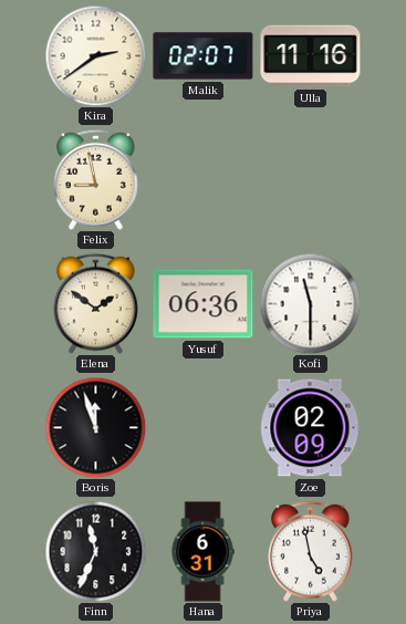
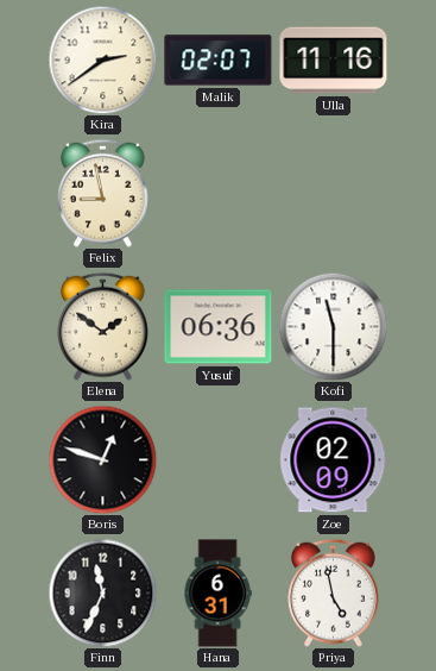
Boris: 11:57 -> 12:48 (102, 459)
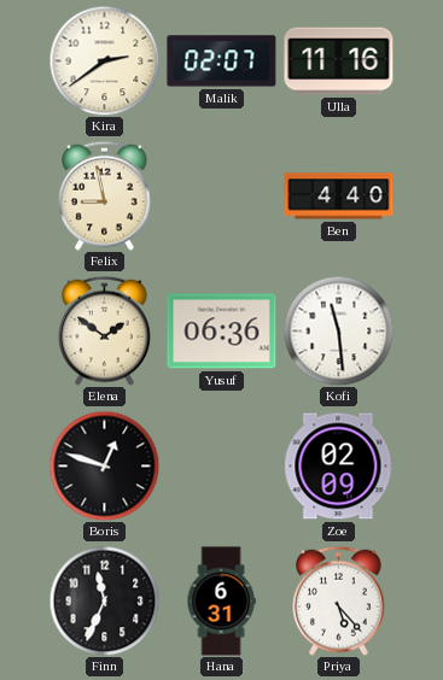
Ben: none -> 4:40 (339, 197)
Kofi: 11:30 -> 11:29 (338, 330)
Priya: 4:58 -> 5:23 (339, 600)
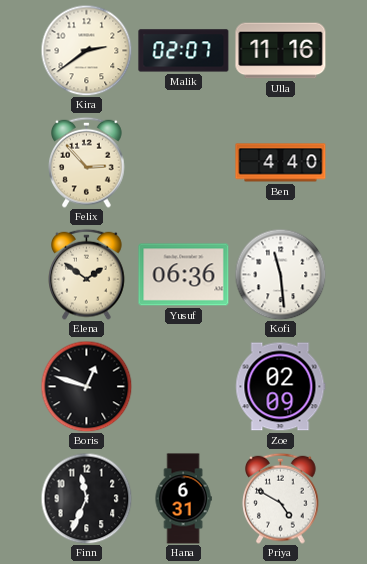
Felix: 8:58 -> 2:53 (87, 162)
Priya: 5:23 -> 4:50 (281, 498)
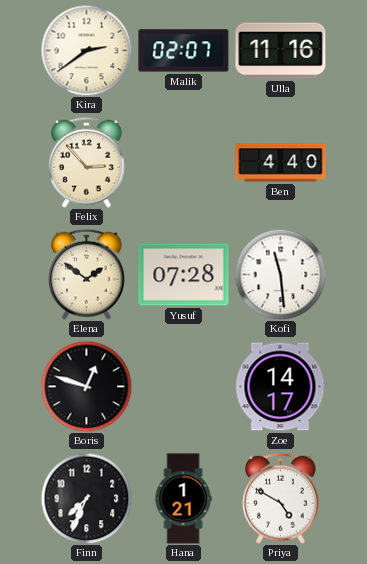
Yusuf: 06:36 -> 07:28 (184, 275)
Zoe: 02:09 -> 14:17 (281, 387)
Finn: 11:34 -> 7:34 (86, 498)
Hana: 6:31 -> 1:21 (183, 499)
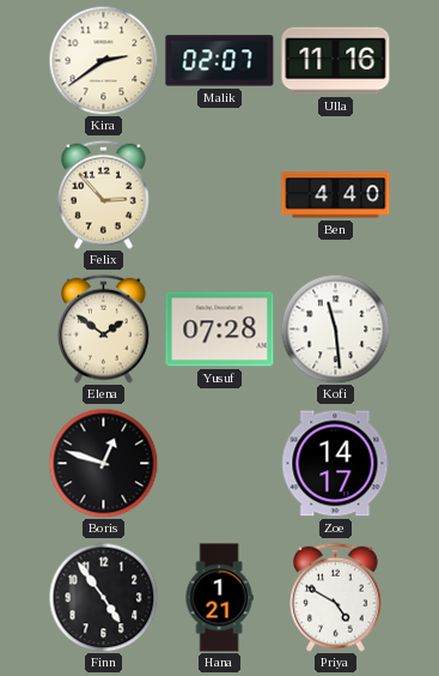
Finn: 7:34 -> 4:54 (103, 597)
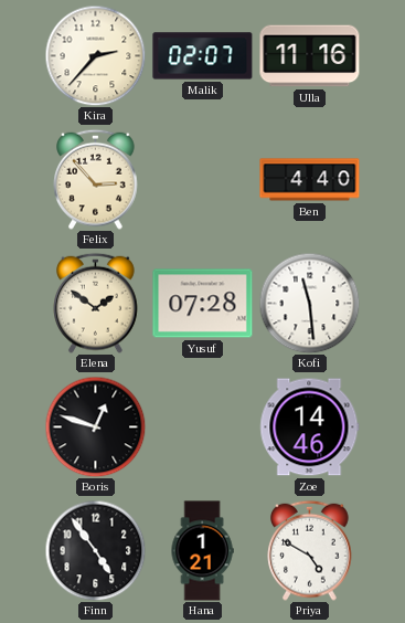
Kira: 2:39 -> 2:37 (95, 55)
Zoe: 14:17 -> 14:46 (310, 427)
